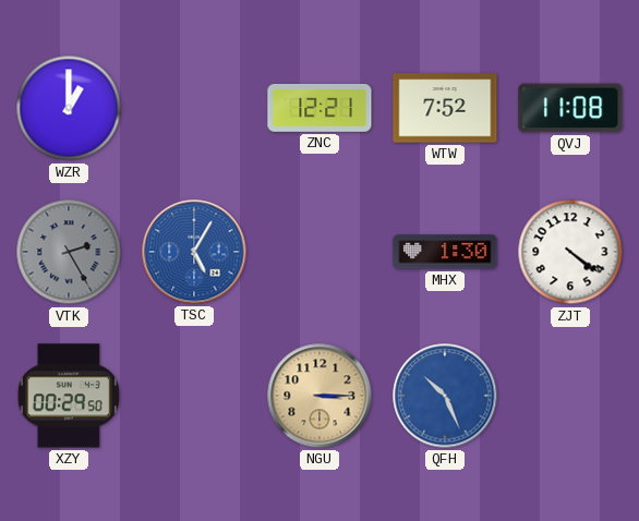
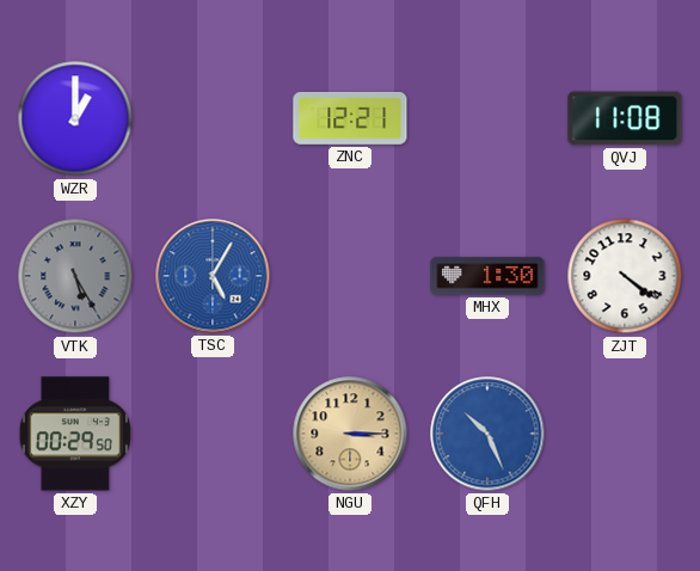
WTW: 7:52 -> none (445, 108)
VTK: 2:25 -> 5:25 (75, 276)
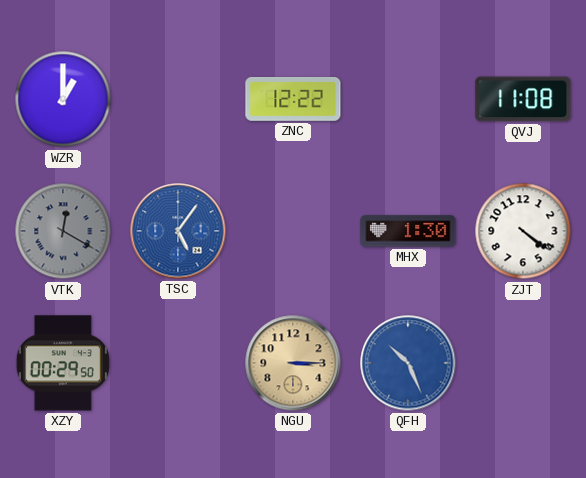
ZNC: 12:21 -> 12:22 (293, 99)
VTK: 5:25 -> 12:20 (63, 231)
TSC: 5:05 -> 5:06 (178, 231)
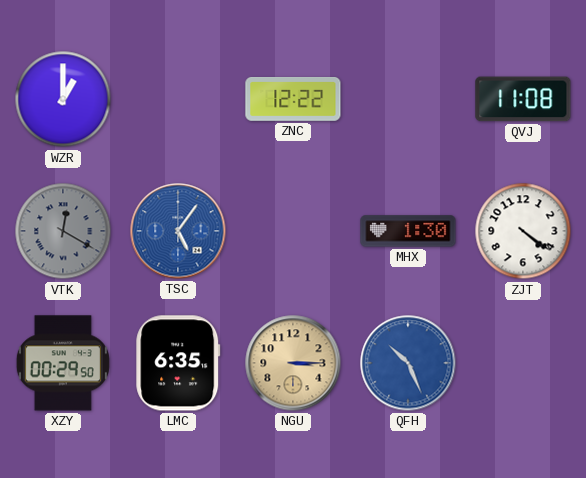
LMC: none -> 6:35 (178, 363)
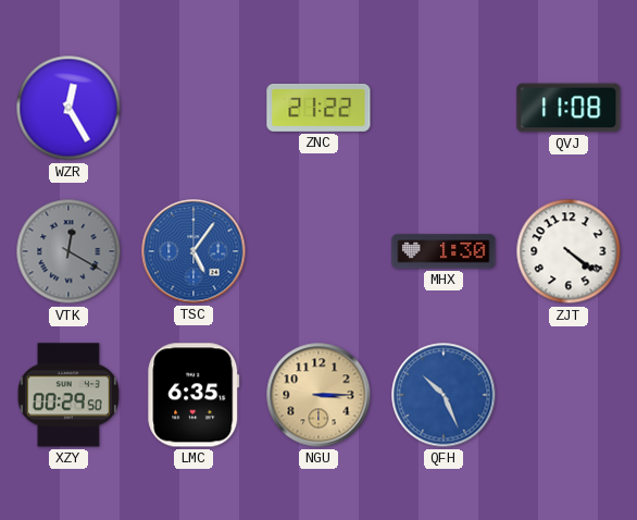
WZR: 1:00 -> 12:25 (68, 108)
ZNC: 12:22 -> 21:22 (318, 108)
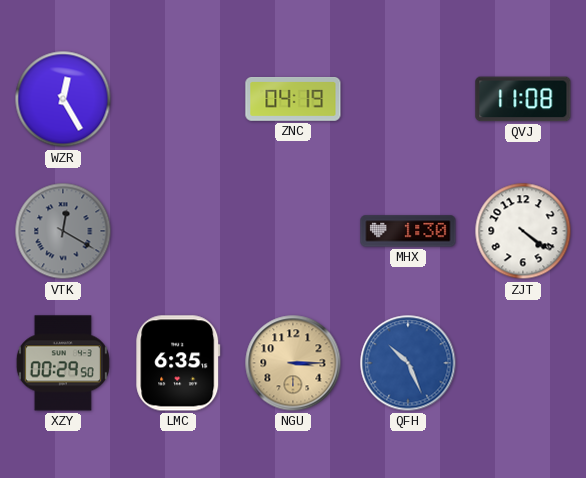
ZNC: 21:22 -> 04:19 (293, 99)
TSC: 5:06 -> none (193, 251)
